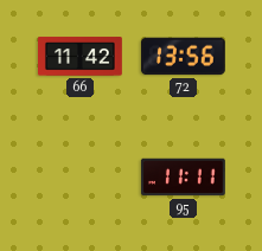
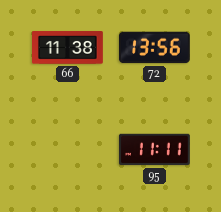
66: 11:42 -> 11:38 (68, 48)
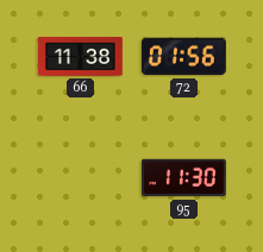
72: 13:56 -> 01:56 (183, 57)
95: 11:11 -> 11:30 (183, 178)
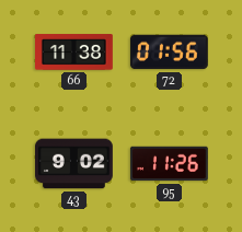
43: none -> 9:02 (74, 164)
95: 11:30 -> 11:26 (169, 164)
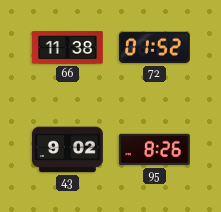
72: 01:56 -> 01:52 (154, 48)
95: 11:26 -> 8:26 (154, 150)
